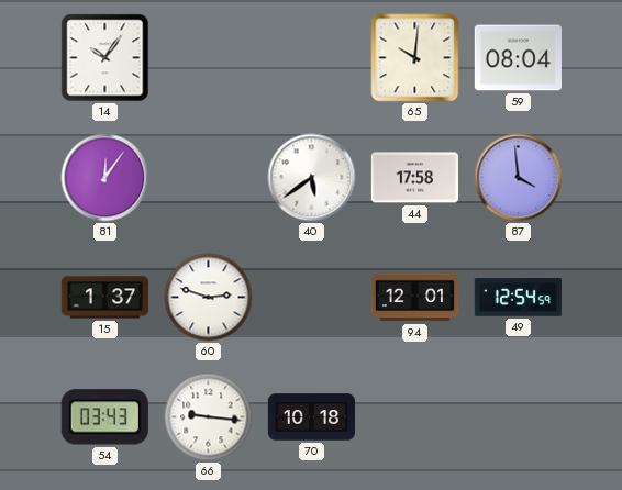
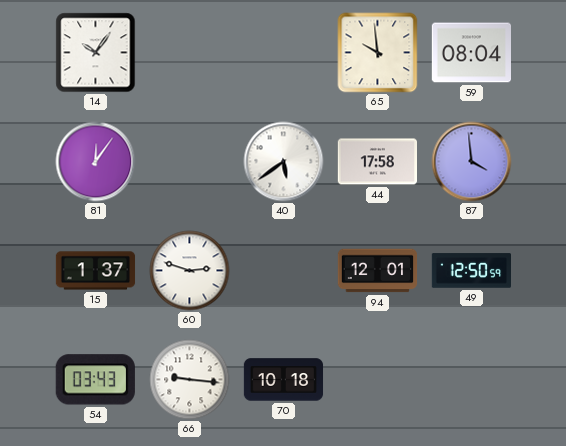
65: 10:01 -> 9:59 (378, 53)
49: 12:54 -> 12:50 (471, 271)
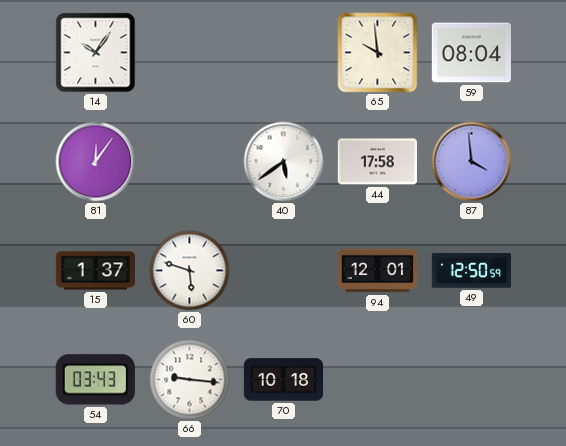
60: 2:48 -> 5:48 (190, 271)
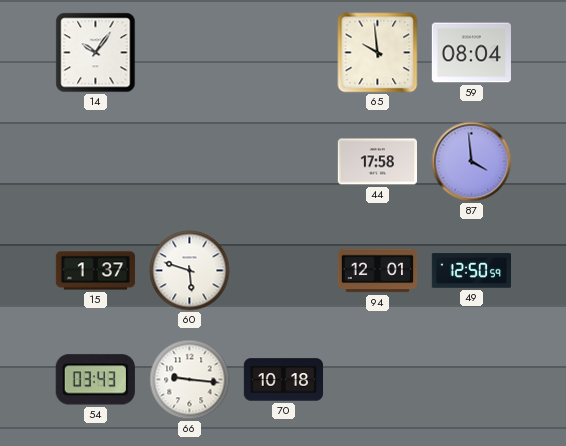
81: 12:06 -> none (96, 162)
40: 5:39 -> none (284, 162)
